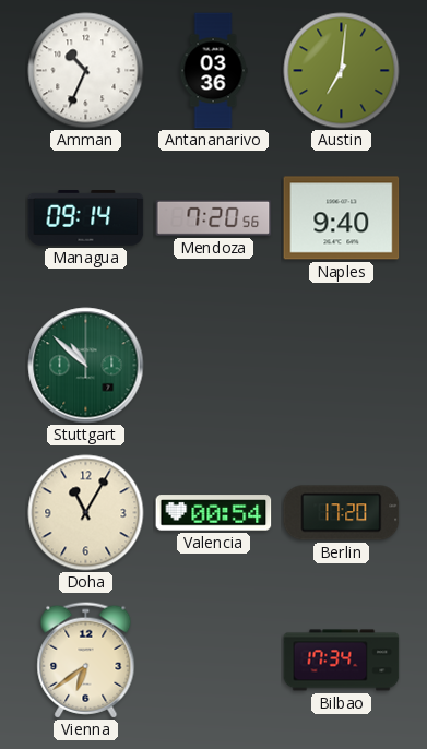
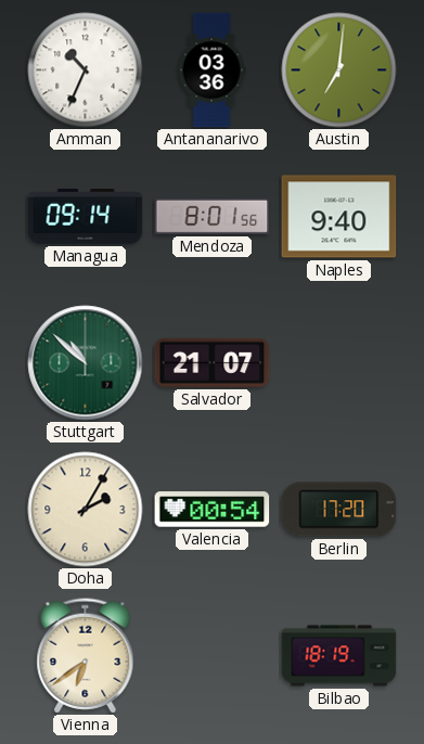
Mendoza: 7:20 -> 8:01 (213, 216)
Salvador: none -> 21:07 (213, 362)
Doha: 11:05 -> 2:05 (86, 510)
Bilbao: 17:34 -> 18:19 (339, 656)
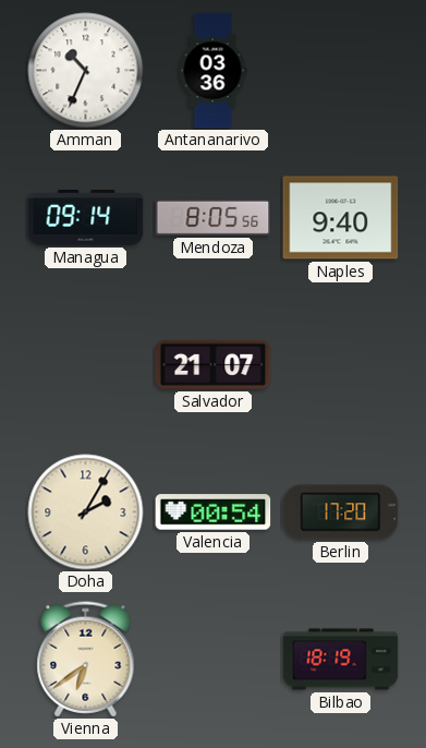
Austin: 7:01 -> none (339, 70)
Mendoza: 8:01 -> 8:05 (214, 217)
Stuttgart: 10:52 -> none (86, 363)
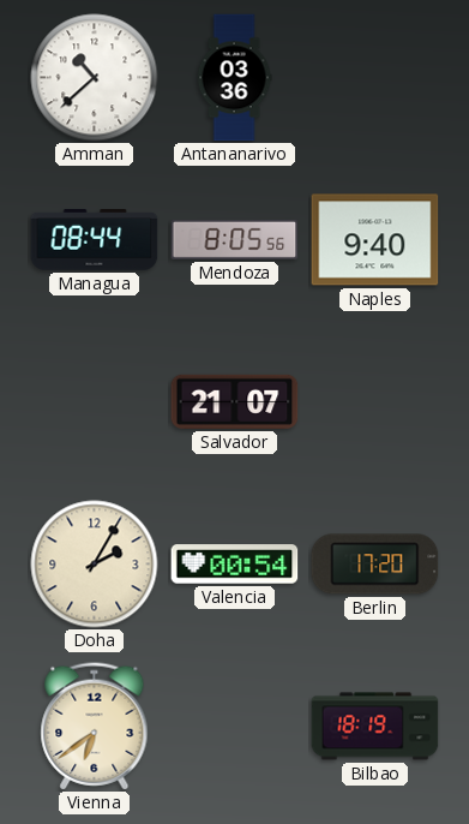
Amman: 10:34 -> 10:38 (95, 78)
Managua: 09:14 -> 08:44 (95, 240)
